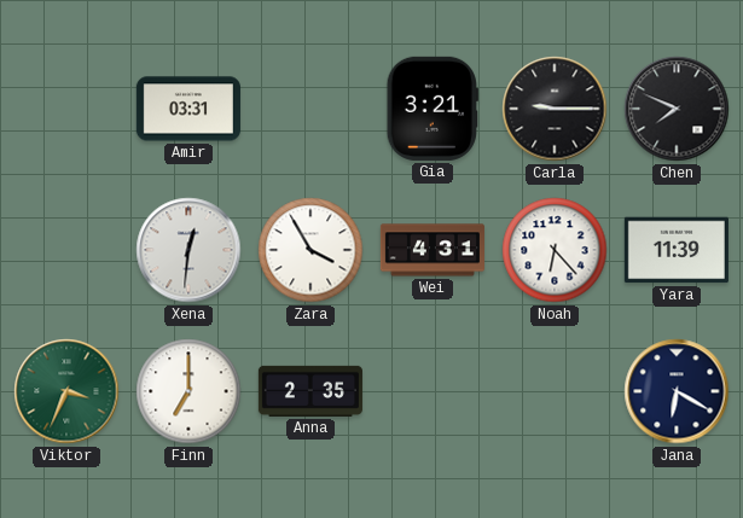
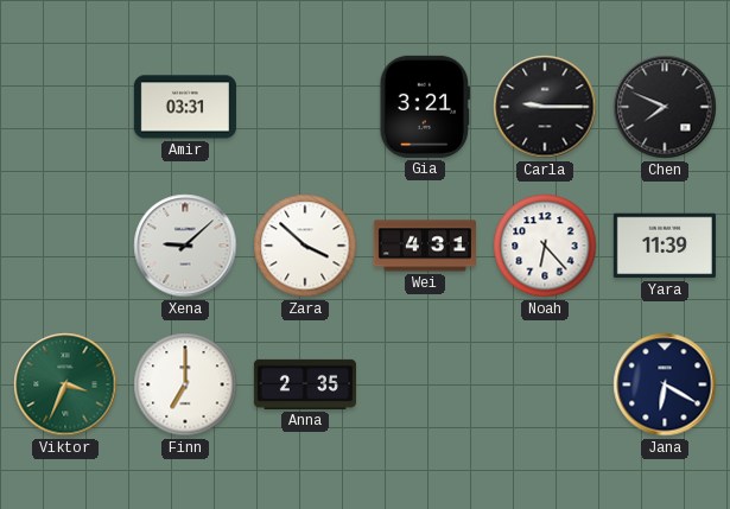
Xena: 12:31 -> 9:08 (185, 246)
Zara: 3:55 -> 3:52 (305, 246)
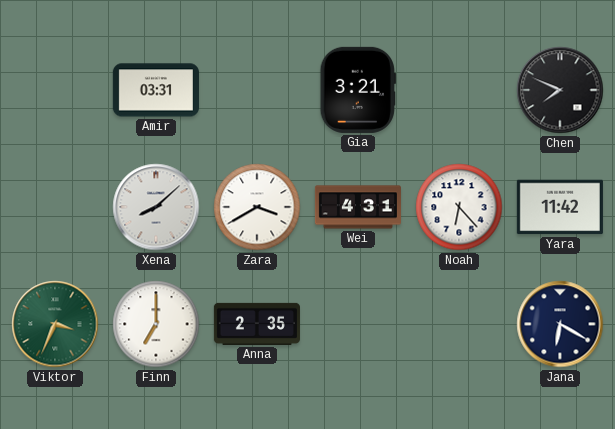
Carla: 9:15 -> none (545, 107)
Xena: 9:08 -> 8:08 (156, 207)
Zara: 3:52 -> 3:40 (257, 207)
Yara: 11:39 -> 11:42 (560, 207)
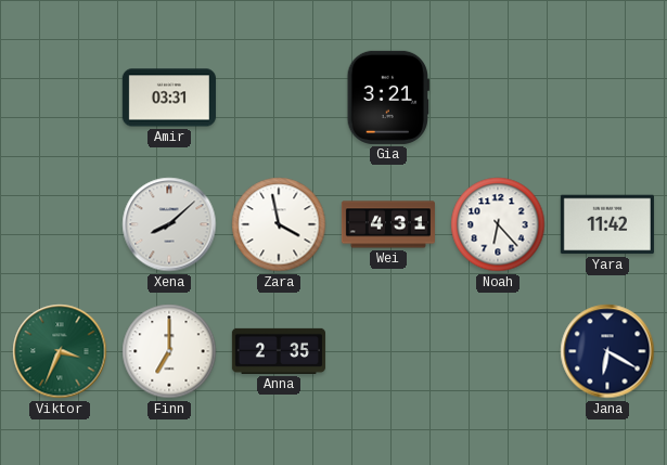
Chen: 7:49 -> none (560, 90)
Zara: 3:40 -> 3:58 (279, 224)
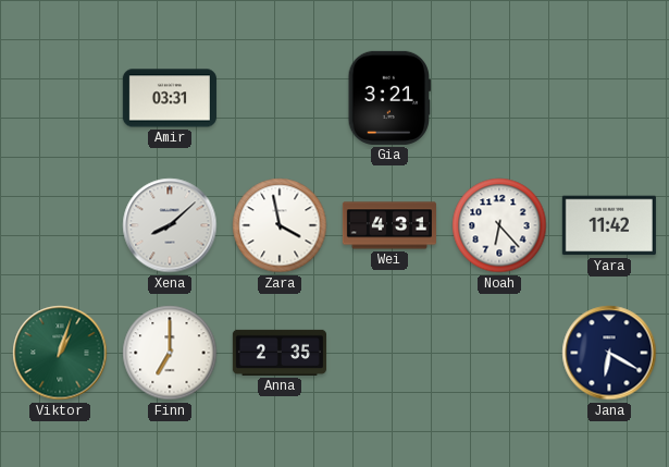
Viktor: 3:34 -> 1:03 (60, 353)
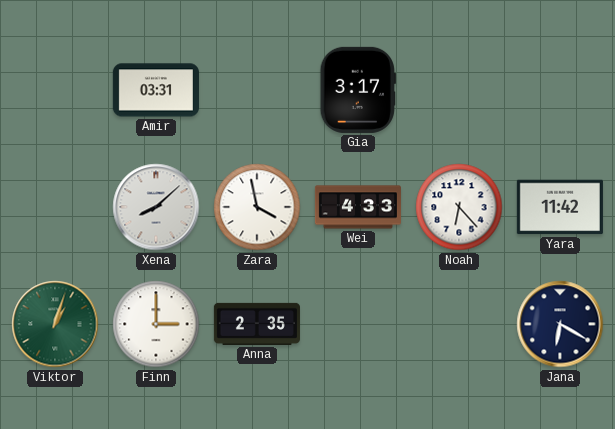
Gia: 3:21 -> 3:17 (358, 90)
Wei: 4:31 -> 4:33 (358, 207)
Finn: 7:00 -> 3:00 (156, 324)
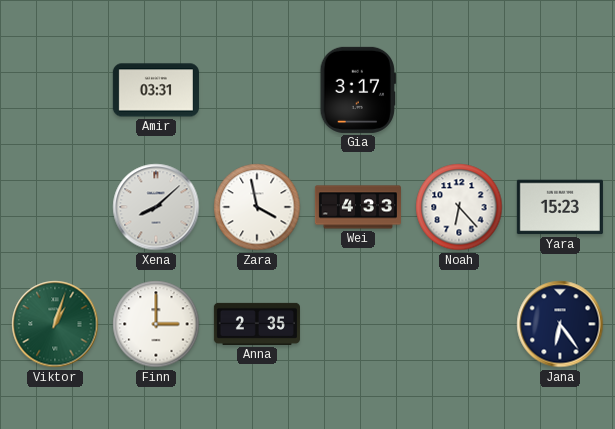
Yara: 11:42 -> 15:23 (560, 207)
Jana: 6:20 -> 6:24 (560, 324)
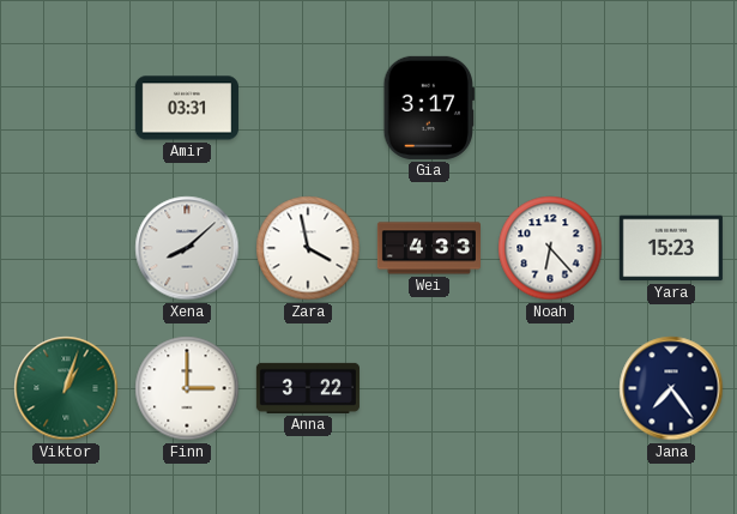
Anna: 2:35 -> 3:22 (308, 388)
Jana: 6:24 -> 7:24 (671, 388)
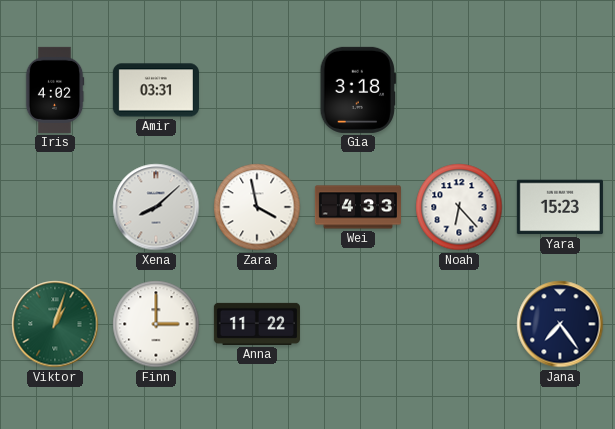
Iris: none -> 4:02 (55, 90)
Gia: 3:17 -> 3:18 (358, 90)
Anna: 3:22 -> 11:22 (257, 324)
